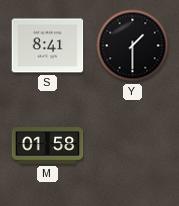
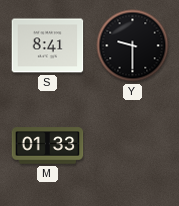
Y: 1:30 -> 9:30 (133, 46)
M: 01:58 -> 01:33 (48, 146)
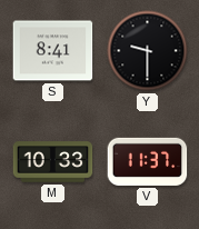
M: 01:33 -> 10:33 (53, 162)
V: none -> 11:37 (148, 161)
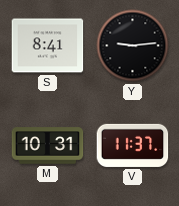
Y: 9:30 -> 9:14 (133, 46)
M: 10:33 -> 10:31 (48, 146)
